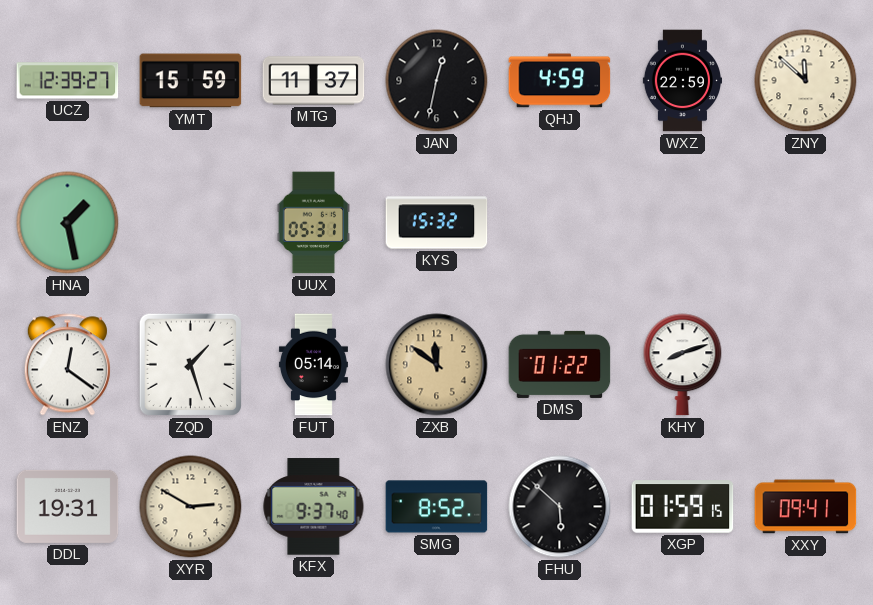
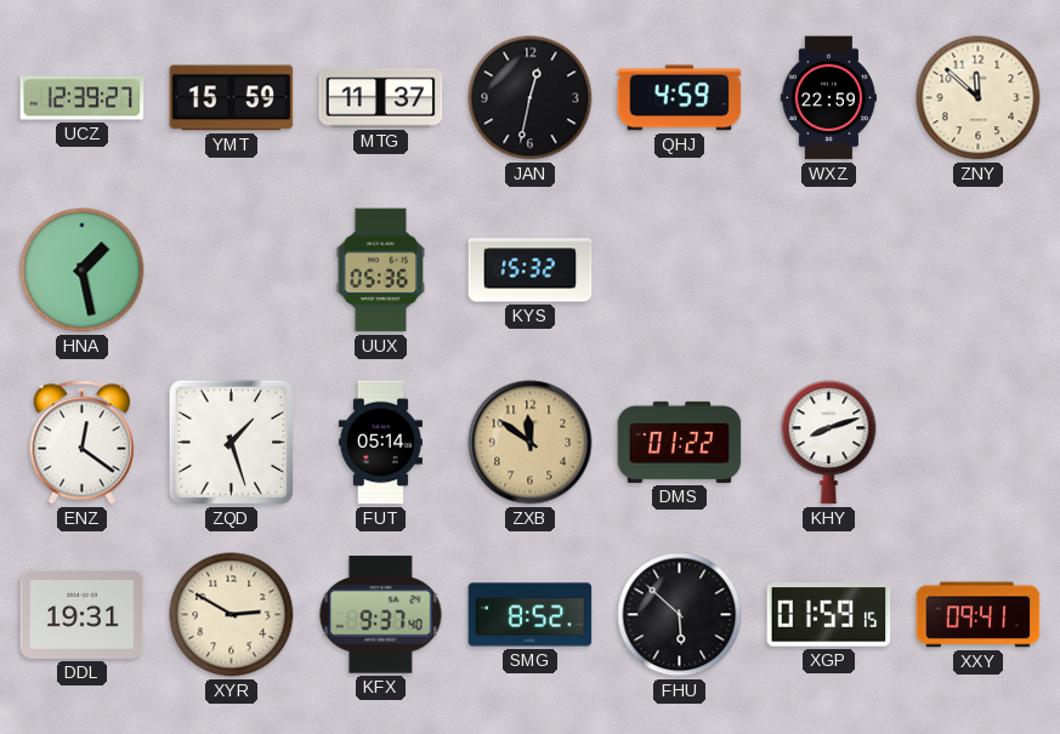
UUX: 05:31 -> 05:36 (381, 271)
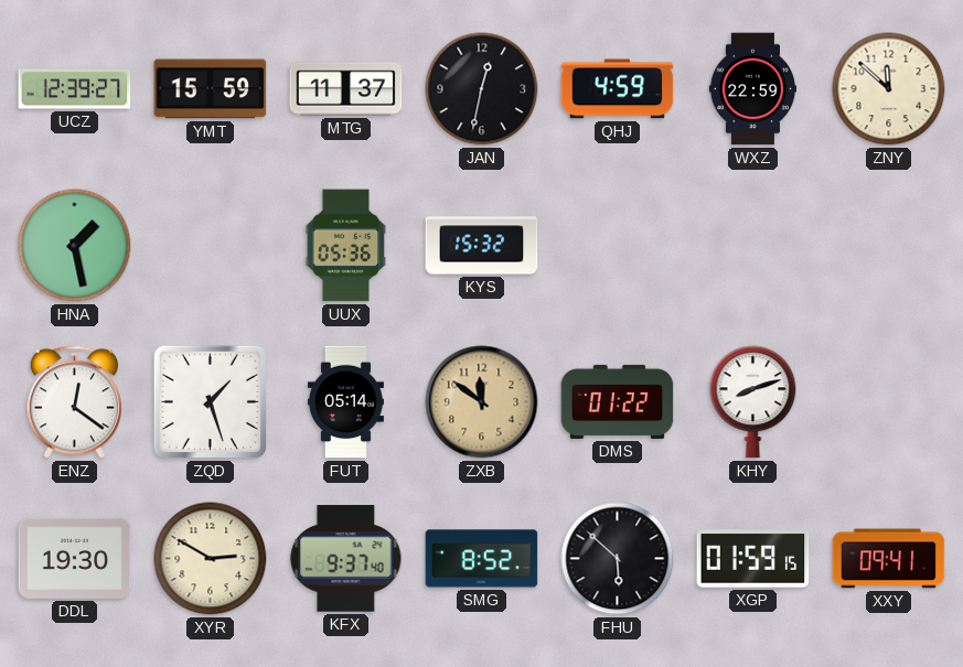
DDL: 19:31 -> 19:30 (75, 558)
